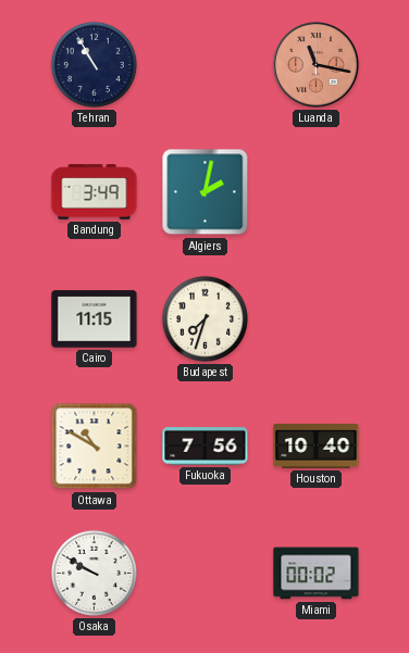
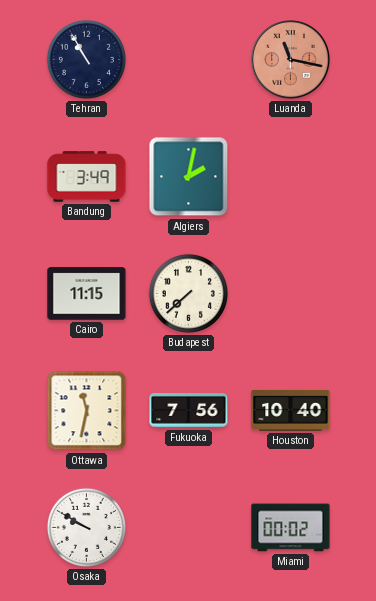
Budapest: 7:33 -> 7:38 (188, 293)
Ottawa: 10:50 -> 11:32 (87, 411)
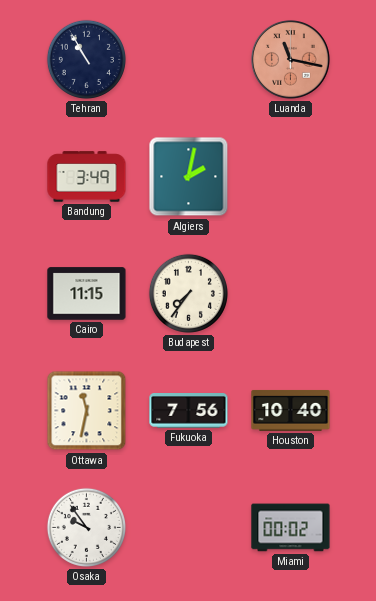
Budapest: 7:38 -> 7:36 (188, 293)
Osaka: 9:50 -> 9:54 (86, 527)
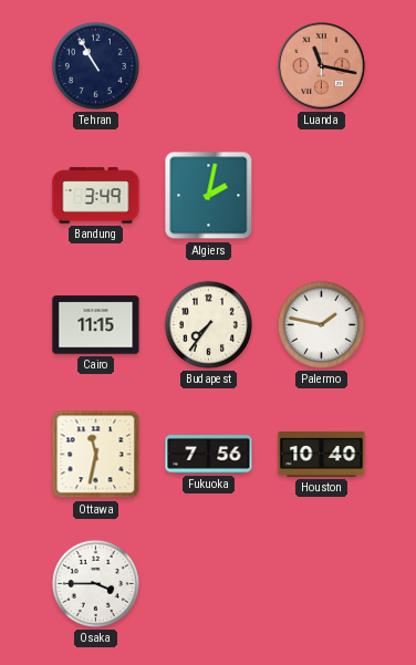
Palermo: none -> 1:47 (321, 324)
Osaka: 9:54 -> 3:45 (95, 583)
Miami: 00:02 -> none (291, 528)
